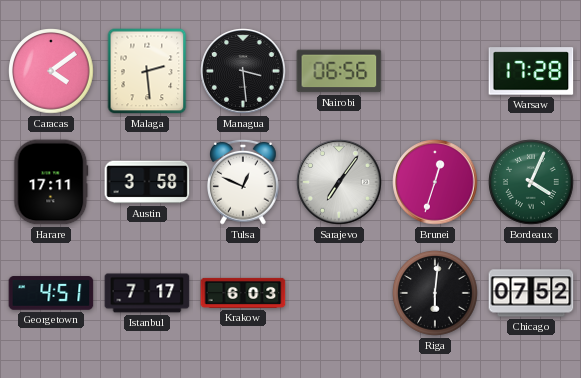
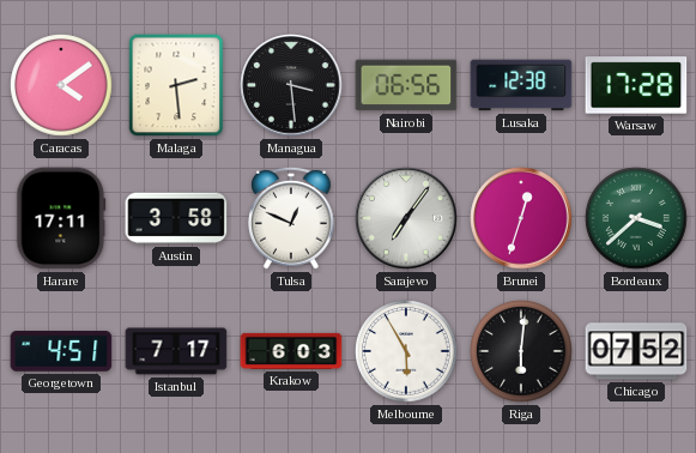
Lusaka: none -> 12:38 (521, 85)
Bordeaux: 4:04 -> 3:38 (636, 218)
Melbourne: none -> 5:55 (406, 351)
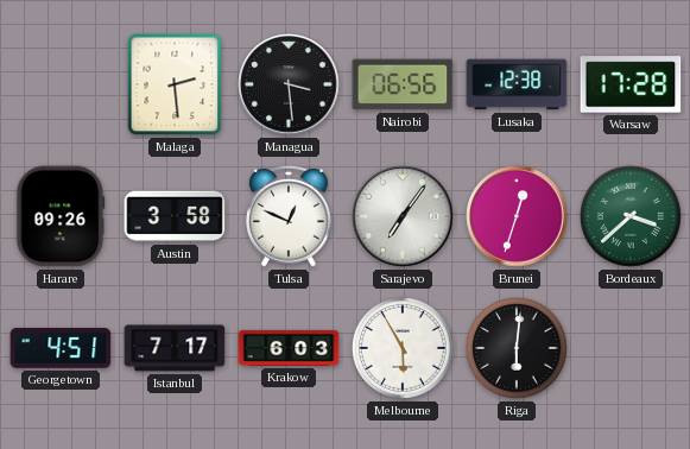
Caracas: 4:09 -> none (61, 85)
Harare: 17:11 -> 09:26 (61, 216)
Chicago: 07:52 -> none (636, 351)
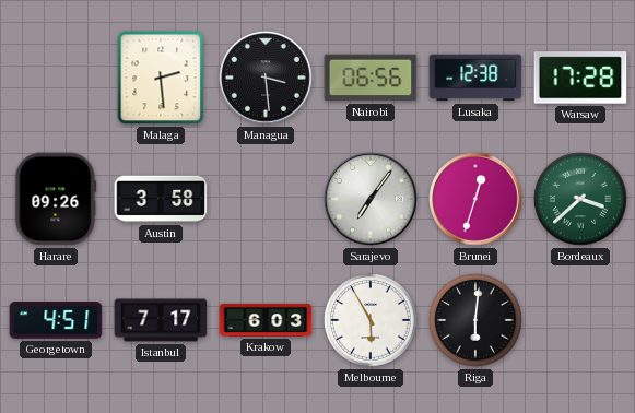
Tulsa: 12:49 -> none (290, 216)
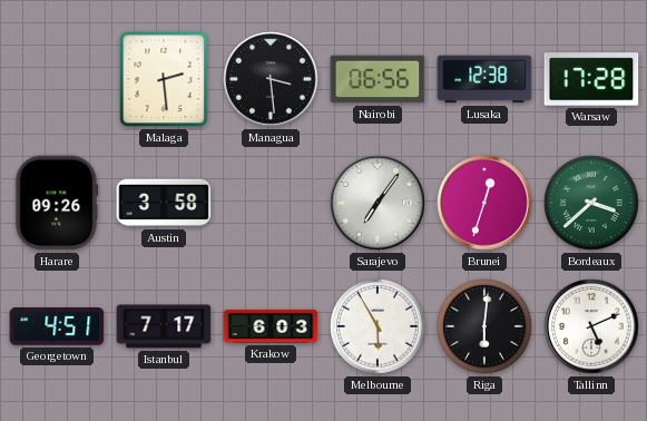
Tallinn: none -> 5:11 (591, 326)
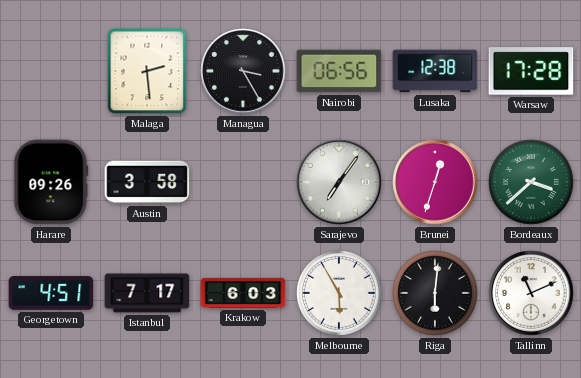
Managua: 3:29 -> 3:25 (243, 71)
Tallinn: 5:11 -> 11:11 (531, 293)
